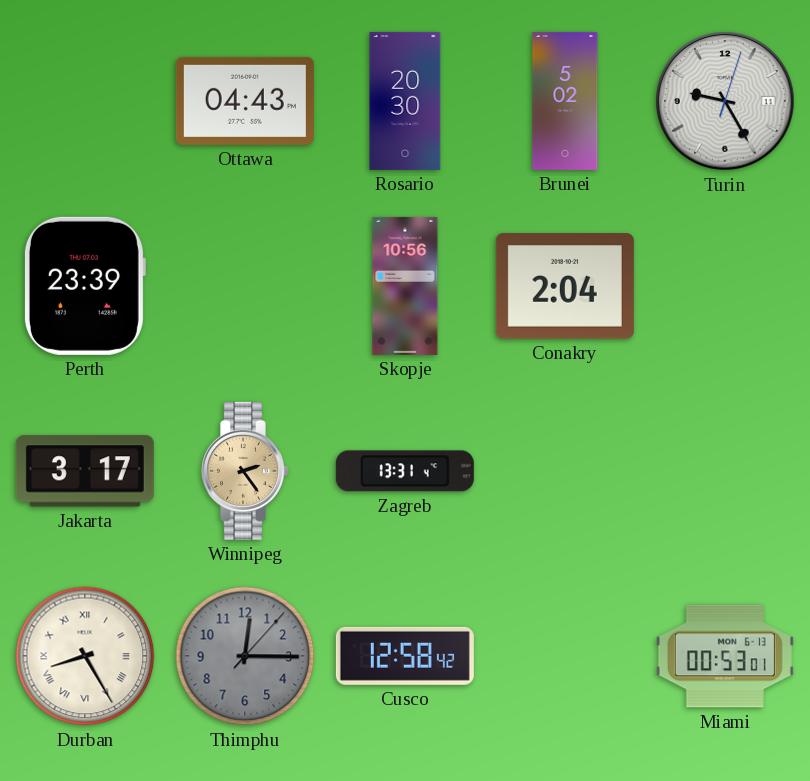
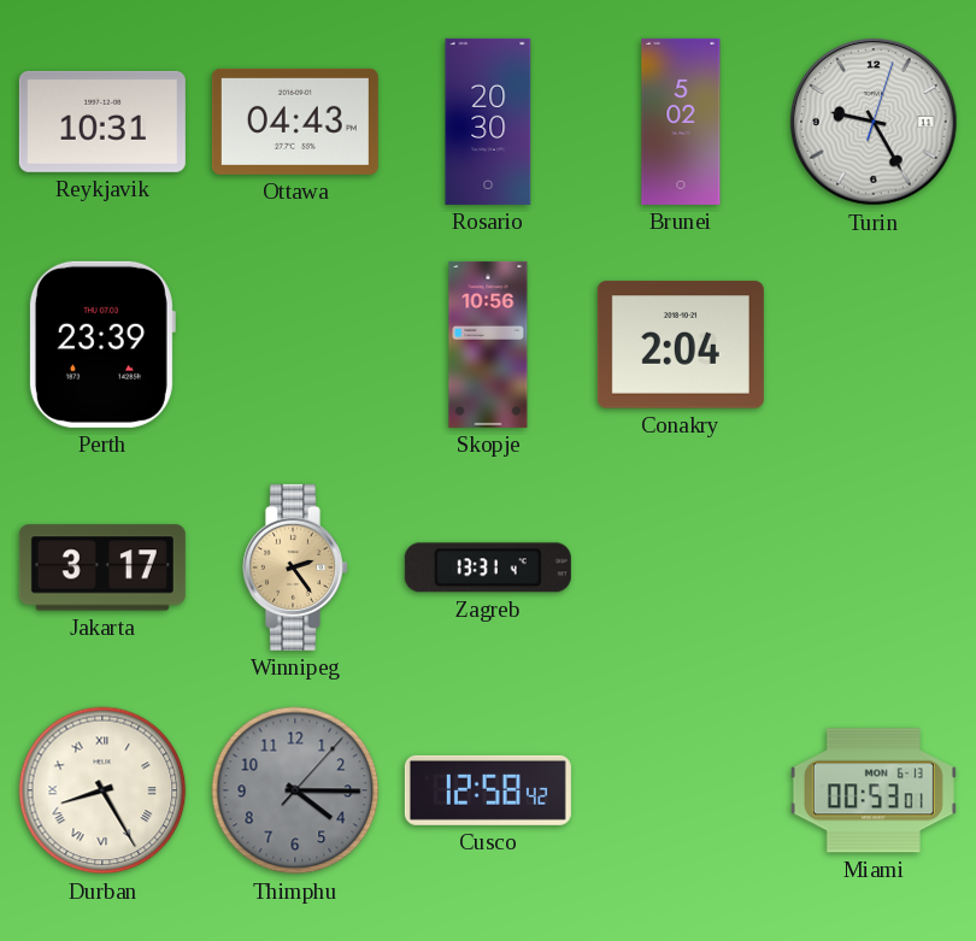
Reykjavik: none -> 10:31 (102, 122)
Thimphu: 12:15 -> 4:15 (295, 790)
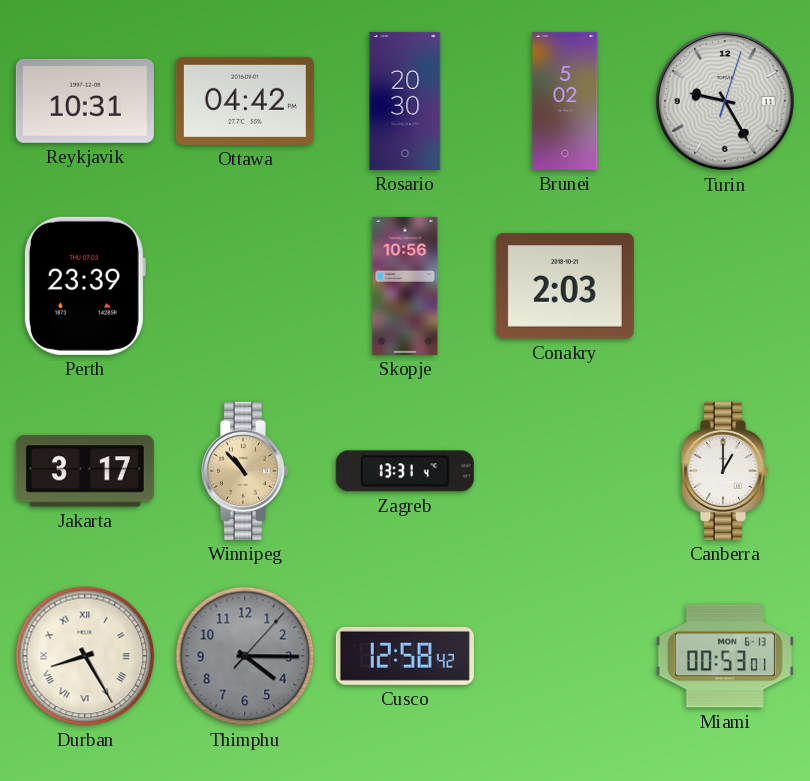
Ottawa: 04:43 -> 04:42 (245, 101)
Conakry: 2:04 -> 2:03 (565, 286)
Winnipeg: 2:24 -> 10:53 (246, 471)
Canberra: none -> 1:00 (726, 471)
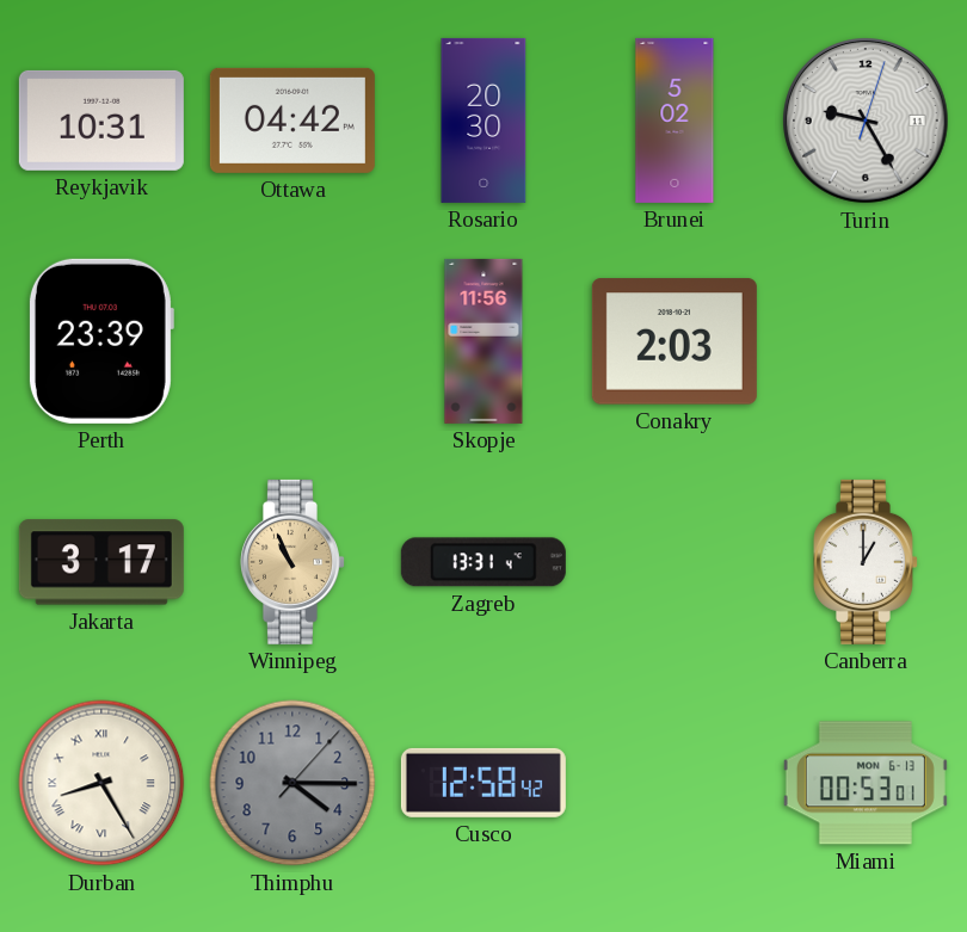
Skopje: 10:56 -> 11:56 (483, 341)
Winnipeg: 10:53 -> 10:56 (294, 562)
